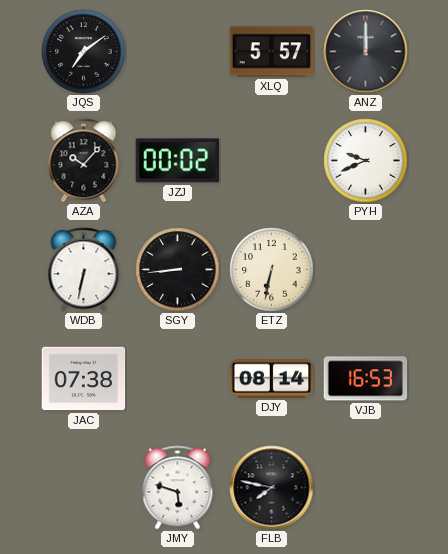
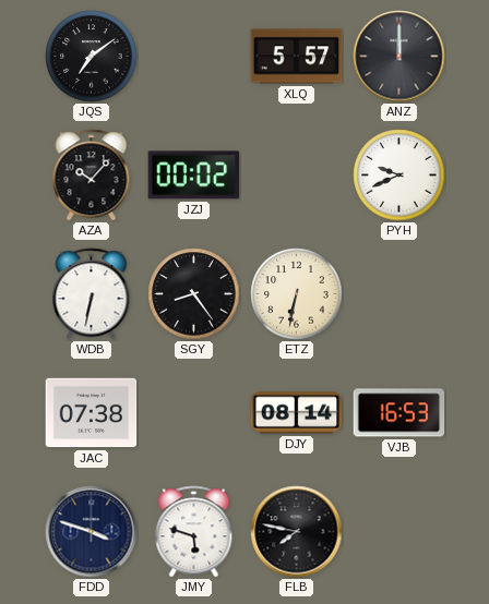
SGY: 8:44 -> 8:24 (194, 294)
FDD: none -> 3:48 (92, 532)
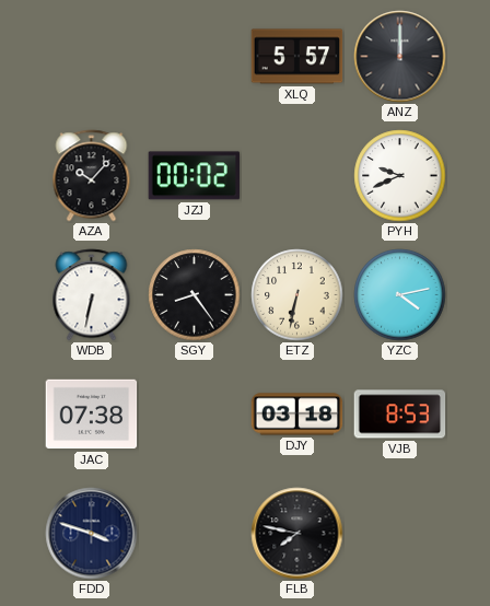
JQS: 7:09 -> none (92, 57)
YZC: none -> 4:13 (400, 295)
DJY: 08:14 -> 03:18 (297, 415)
VJB: 16:53 -> 8:53 (400, 415)
JMY: 5:48 -> none (194, 532)
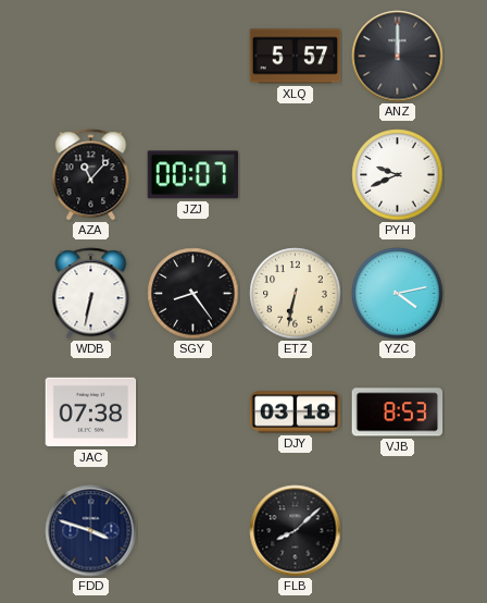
AZA: 10:07 -> 11:07 (91, 175)
JZJ: 00:02 -> 00:07 (193, 175)
FLB: 7:47 -> 8:08 (296, 531)
